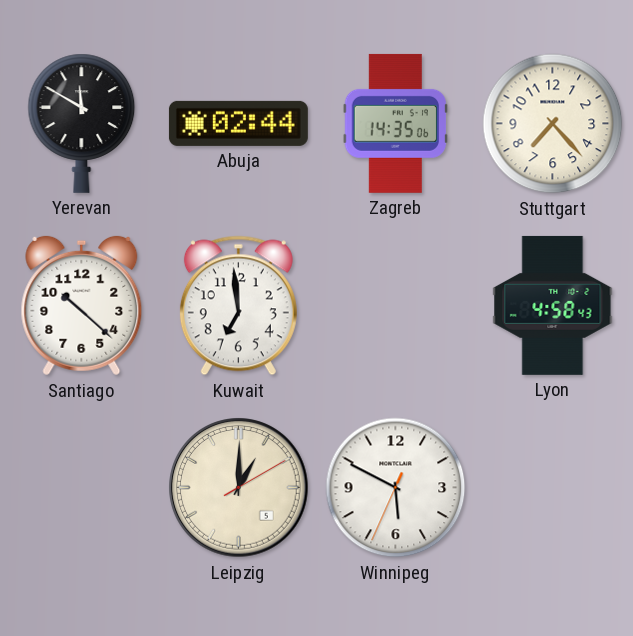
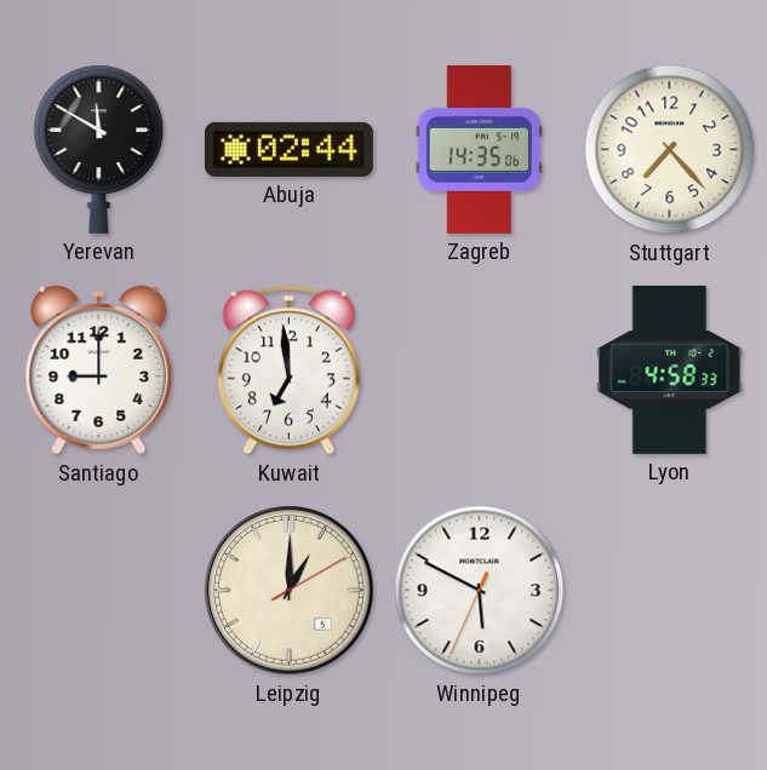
Santiago: 10:22 -> 9:00 (99, 370)
Lyon: 4:58:43 -> 4:58:33 (670, 369)
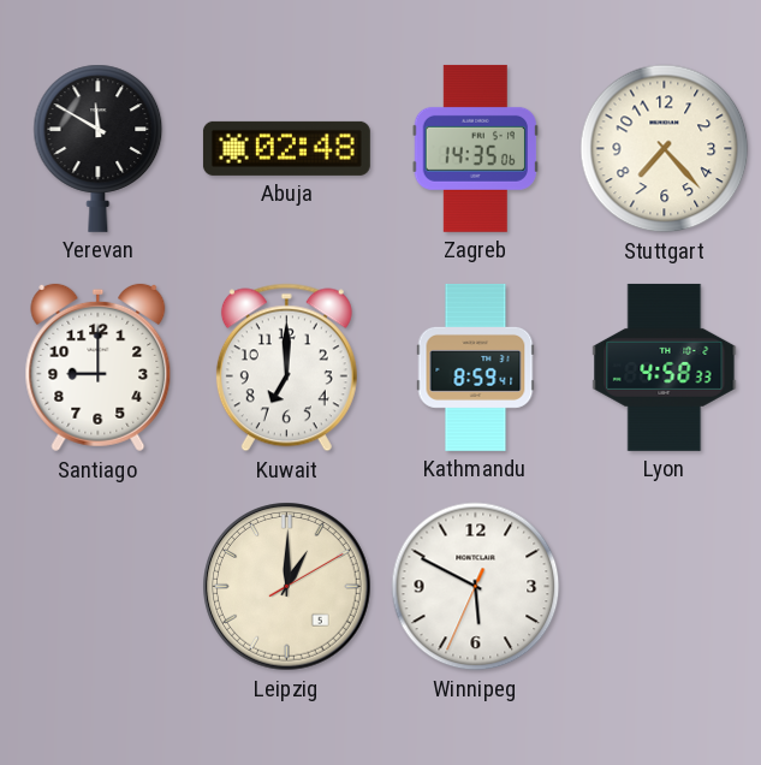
Abuja: 02:44 -> 02:48 (286, 148)
Kuwait: 6:59 -> 7:00 (286, 368)
Kathmandu: none -> 8:59 (476, 367)
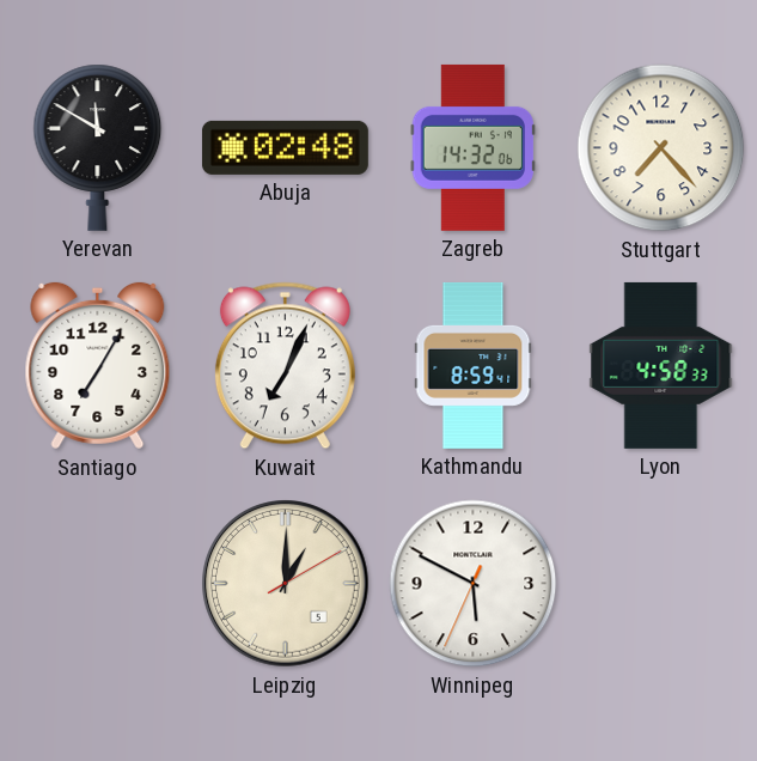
Zagreb: 14:35 -> 14:32 (472, 147)
Santiago: 9:00 -> 7:05 (98, 366)
Kuwait: 7:00 -> 7:04 (285, 366)
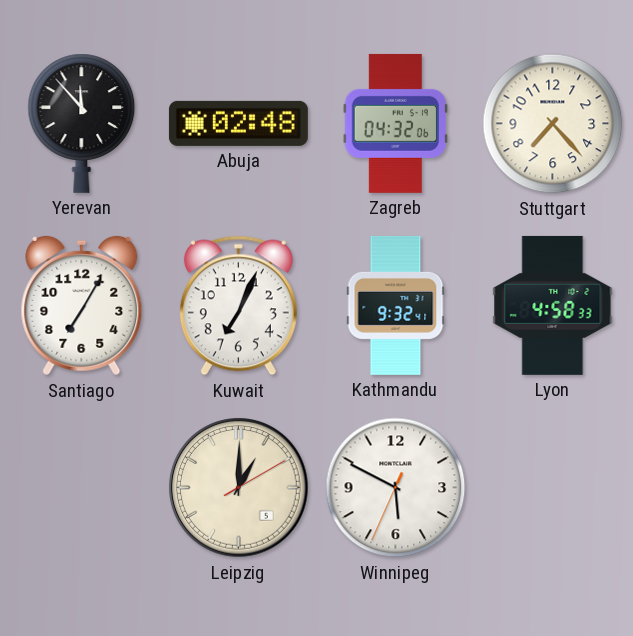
Yerevan: 11:50 -> 11:53 (82, 123)
Zagreb: 14:32 -> 04:32 (395, 123)
Kathmandu: 8:59 -> 9:32 (396, 305)
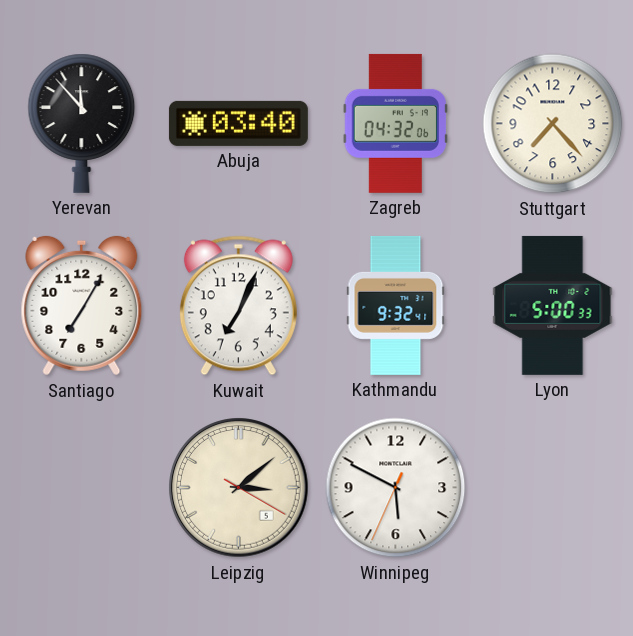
Abuja: 02:48 -> 03:40 (238, 123)
Lyon: 4:58 -> 5:00 (553, 305)
Leipzig: 1:00 -> 3:08 (239, 488)
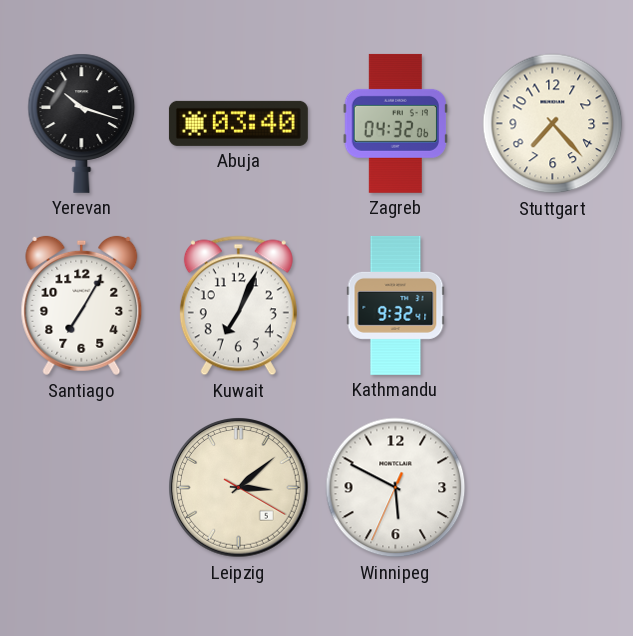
Yerevan: 11:53 -> 10:18 (82, 123)
Lyon: 5:00 -> none (553, 305)
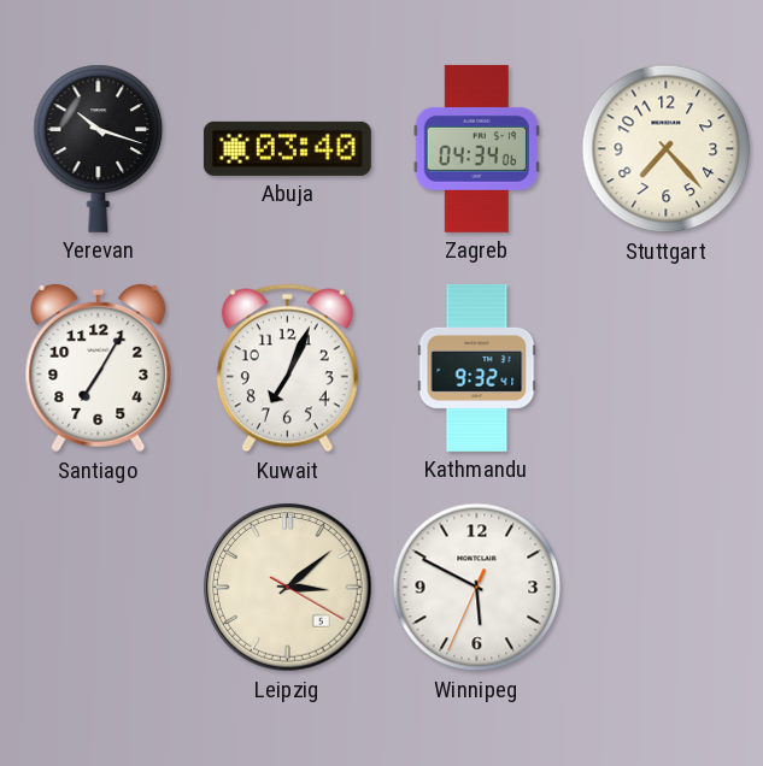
Zagreb: 04:32 -> 04:34 (476, 148)
